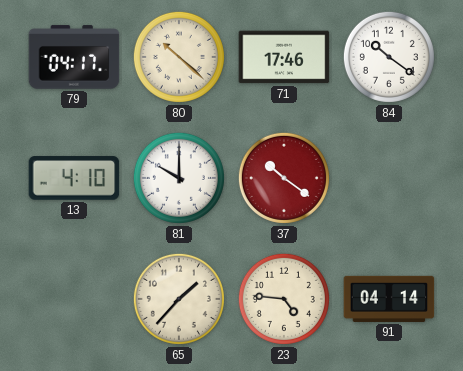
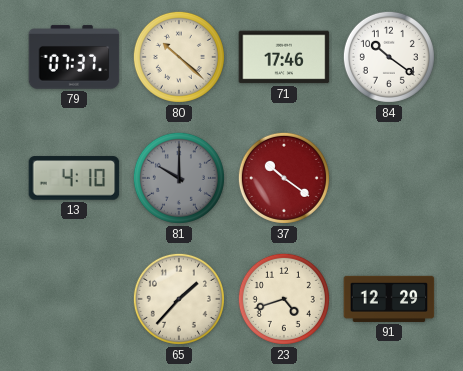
79: 04:17 -> 07:37 (74, 57)
81 dial: white -> grey (179, 178)
23: 4:46 -> 4:42 (284, 299)
91: 04:14 -> 12:29 (389, 299)
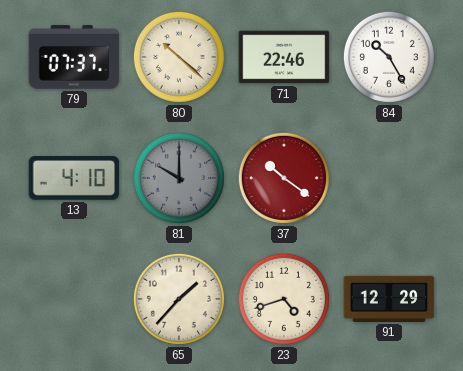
71: 17:46 -> 22:46 (284, 57)
84: 10:21 -> 10:25 (389, 57)
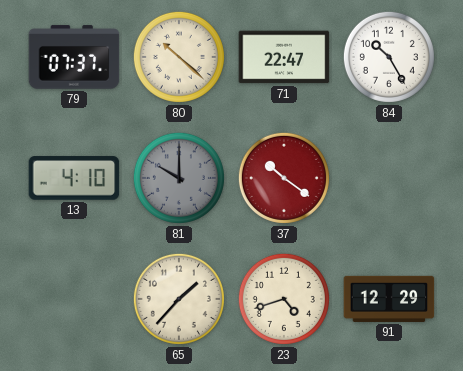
71: 22:46 -> 22:47 (284, 57)
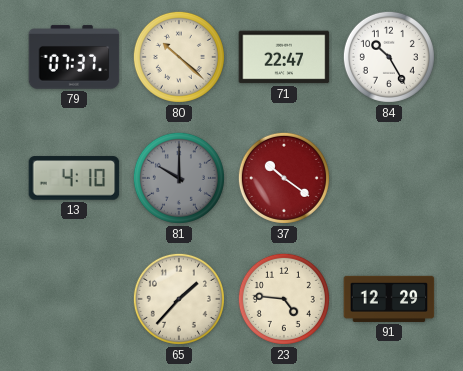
23: 4:42 -> 4:46 (284, 299)
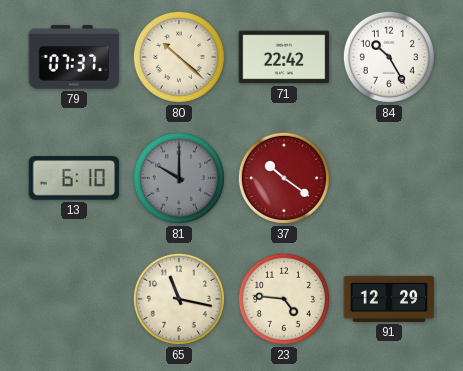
71: 22:47 -> 22:42 (284, 57)
13: 4:10 -> 6:10 (74, 178)
65: 1:37 -> 11:17 (179, 299)
